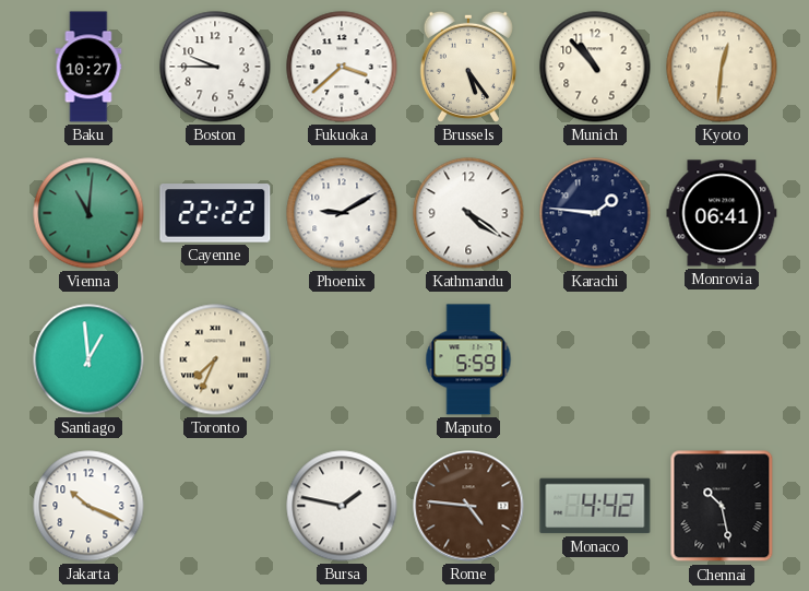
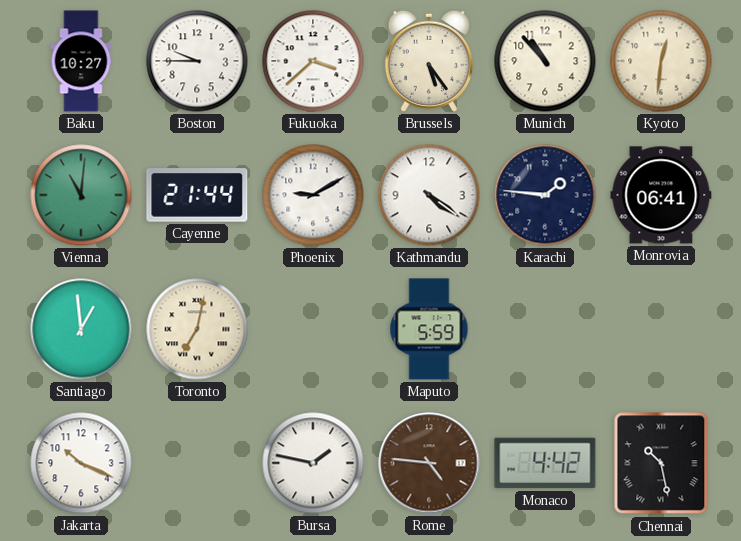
Cayenne: 22:22 -> 21:44 (197, 195)
Toronto: 7:34 -> 7:02 (197, 329)
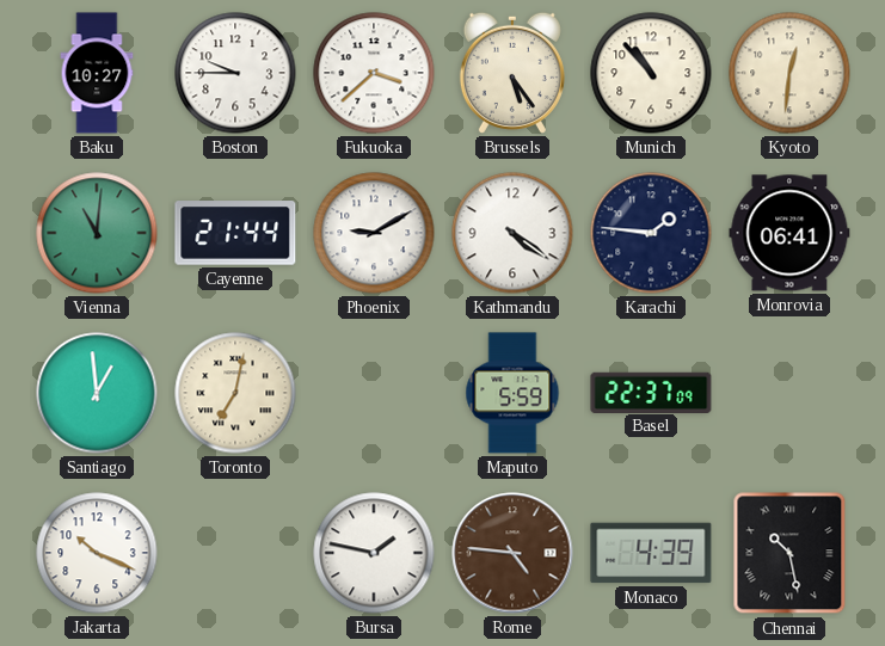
Basel: none -> 22:37 (651, 392)
Monaco: 4:42 -> 4:39 (651, 553)
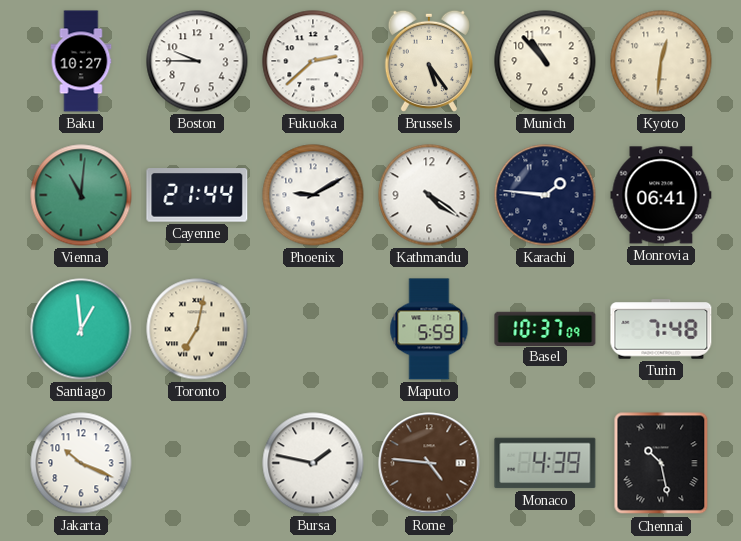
Fukuoka: 3:38 -> 2:38 (313, 61)
Basel: 22:37 -> 10:37 (545, 328)
Turin: none -> 7:48 (661, 329)
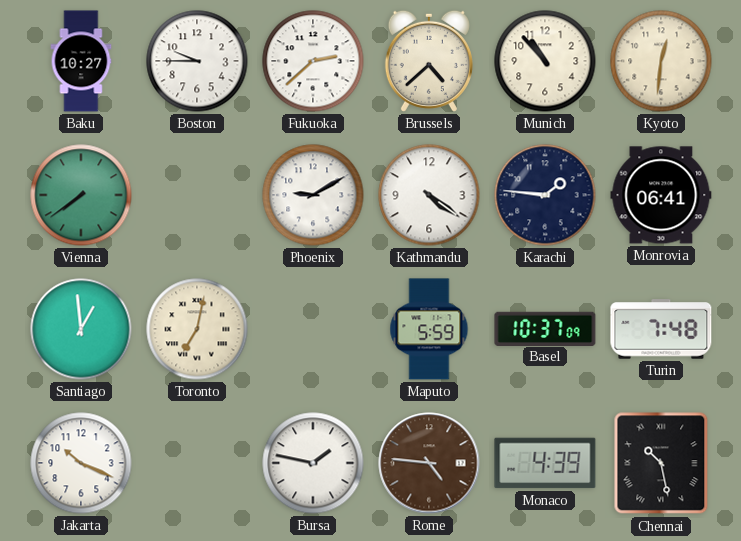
Brussels: 5:24 -> 4:38 (429, 61)
Vienna: 11:01 -> 7:39 (81, 195)
Cayenne: 21:44 -> none (197, 195)
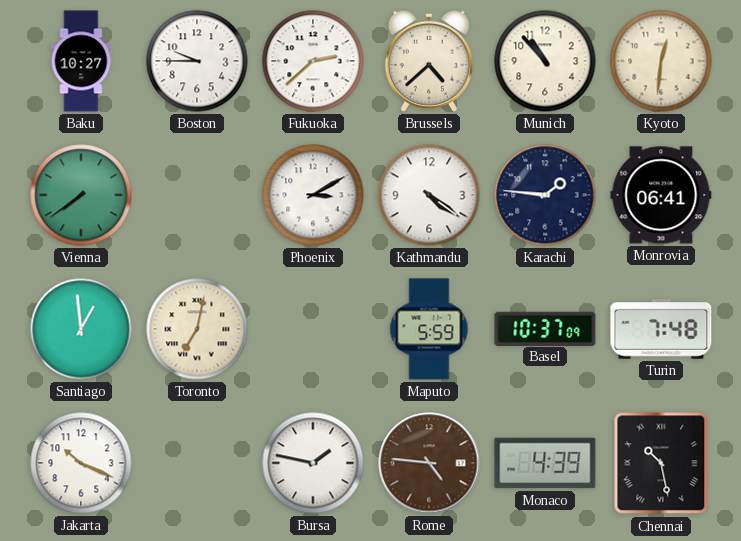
Phoenix: 9:10 -> 3:10 (313, 195)
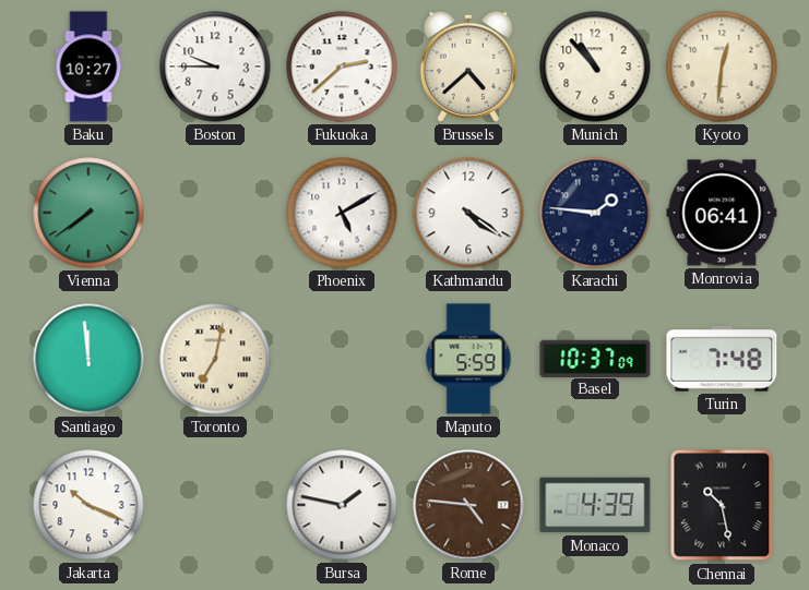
Phoenix: 3:10 -> 5:10 (342, 213)
Santiago: 12:59 -> 11:59 (88, 359)
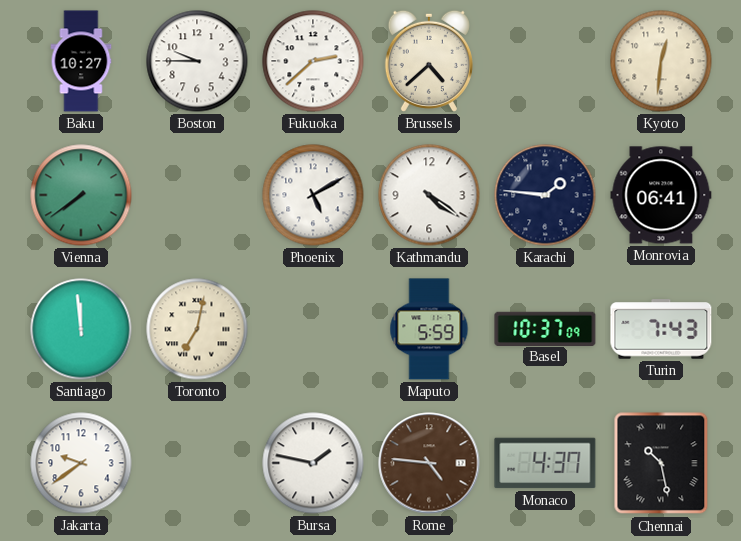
Munich: 10:53 -> none (595, 67)
Turin: 7:48 -> 7:43 (661, 329)
Jakarta: 10:19 -> 9:39 (81, 463)
Monaco: 4:39 -> 4:37 (545, 463)
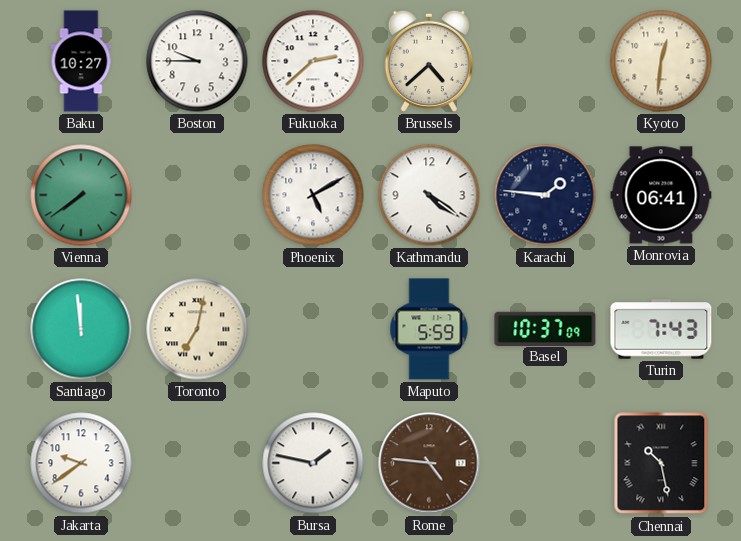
Monaco: 4:37 -> none (545, 463)
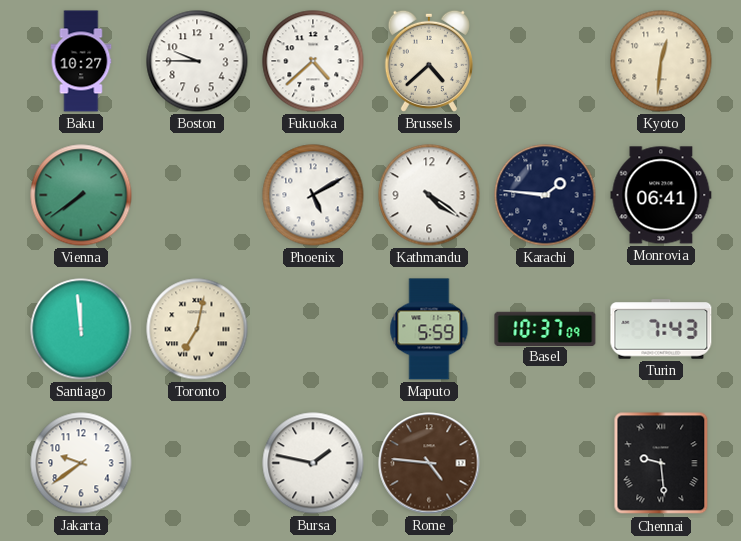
Fukuoka: 2:38 -> 4:38 (313, 61)
Chennai: 10:28 -> 9:29 (661, 463)
